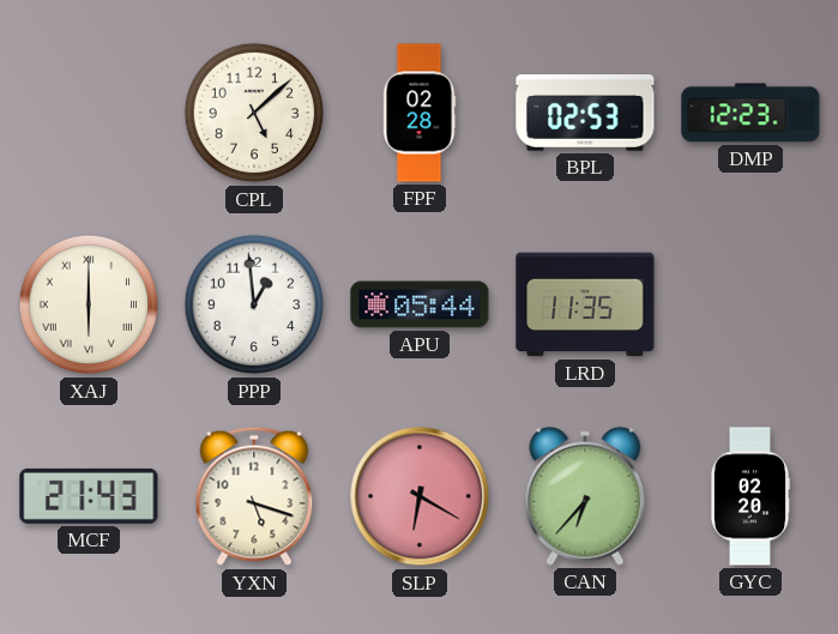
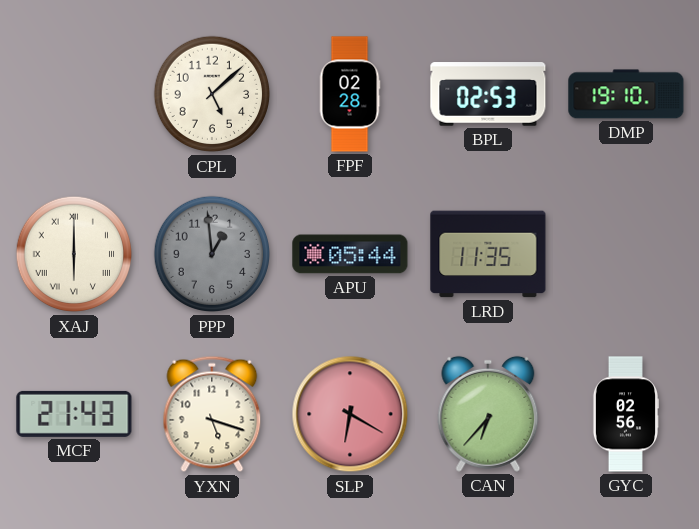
DMP: 12:23 -> 19:10 (626, 94)
PPP dial: white -> grey (212, 254)
GYC: 02:20 -> 02:56 (625, 414)
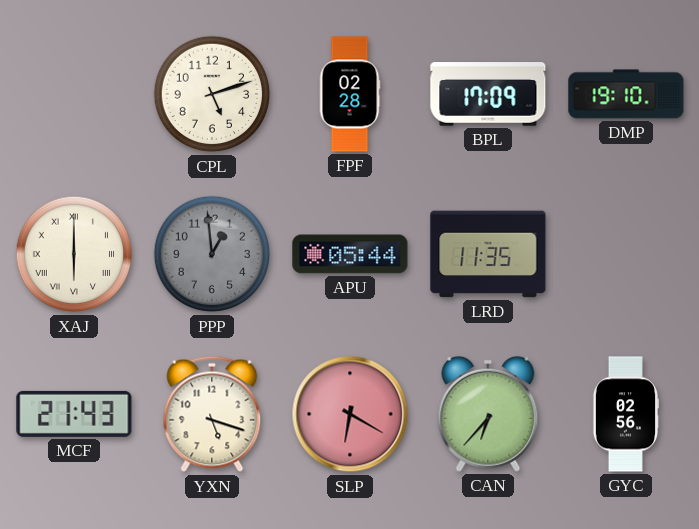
CPL: 5:08 -> 5:12 (212, 94)
BPL: 02:53 -> 17:09 (488, 94)
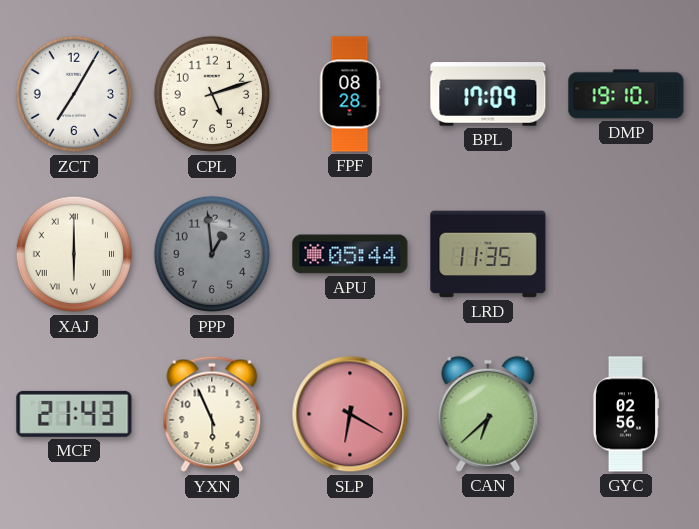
ZCT: none -> 7:05 (74, 94)
FPF: 02:28 -> 08:28 (350, 94)
YXN: 5:18 -> 5:56 (212, 414)
CAN: 6:37 -> 6:38 (488, 414)
